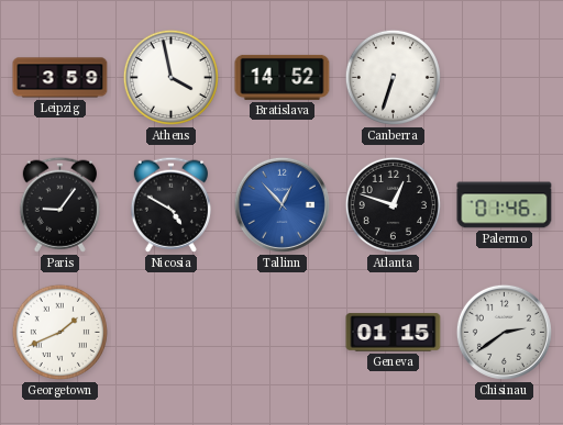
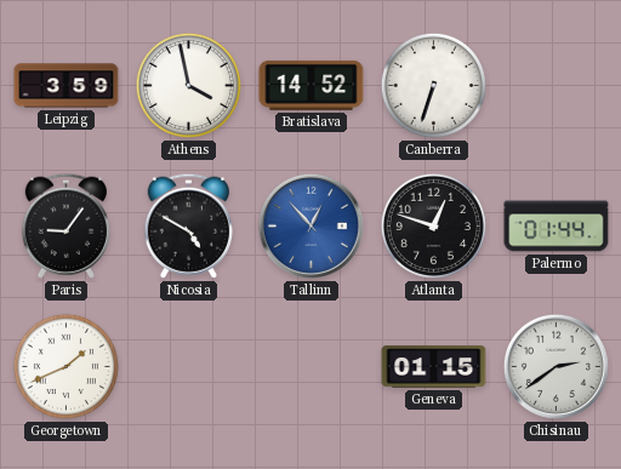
Palermo: 01:46 -> 01:44 (557, 227)
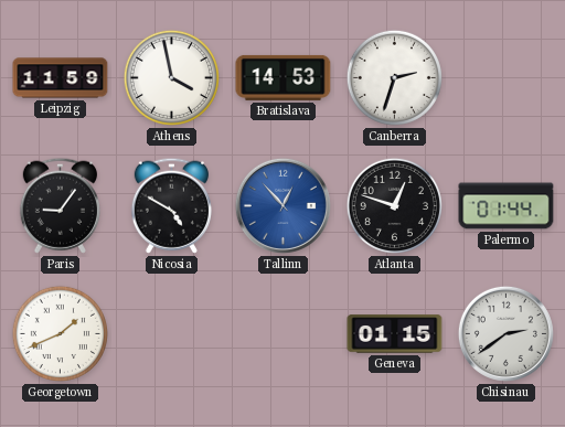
Leipzig: 3:59 -> 11:59 (61, 78)
Bratislava: 14:52 -> 14:53 (284, 77)
Canberra: 6:33 -> 2:33 (394, 77)
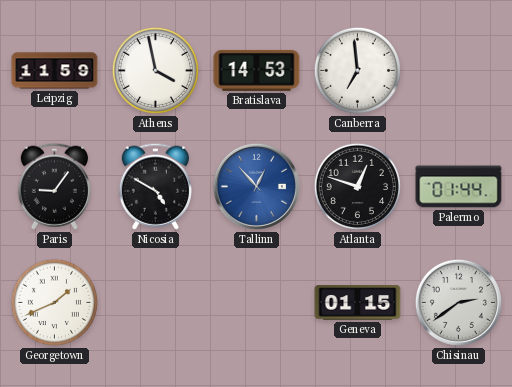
Canberra: 2:33 -> 6:59 (357, 70)
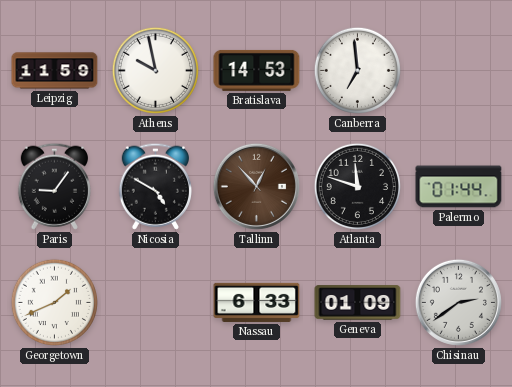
Athens: 3:58 -> 9:58 (155, 70)
Tallinn dial: blue -> brown (256, 186)
Atlanta: 12:48 -> 11:48 (357, 186)
Nassau: none -> 6:33 (257, 302)
Geneva: 01:15 -> 01:09 (358, 303)
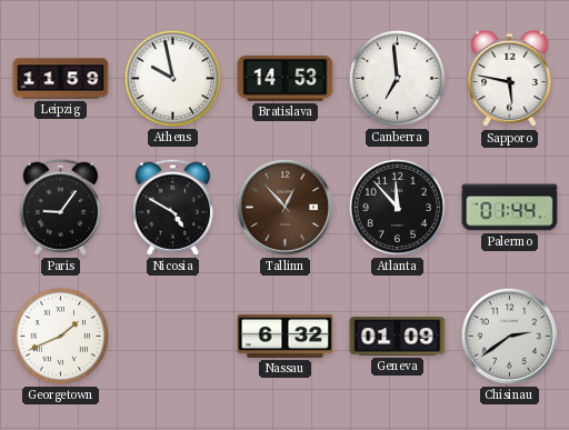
Sapporo: none -> 5:47 (510, 79)
Atlanta: 11:48 -> 11:53 (397, 207)
Nassau: 6:33 -> 6:32 (286, 336)
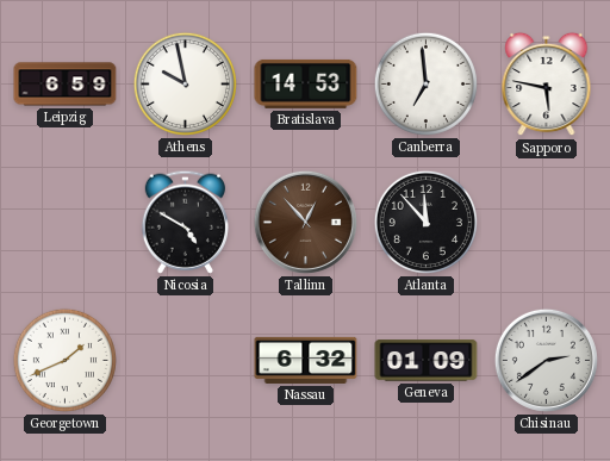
Leipzig: 11:59 -> 6:59 (66, 85)
Paris: 9:06 -> none (60, 207)
Palermo: 01:44 -> none (510, 208)
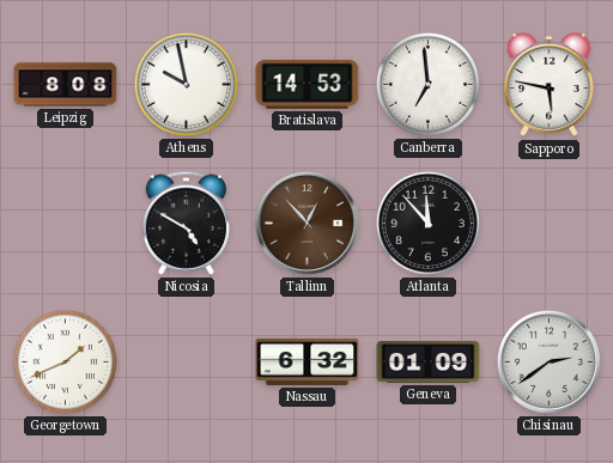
Leipzig: 6:59 -> 8:08 (66, 85)
